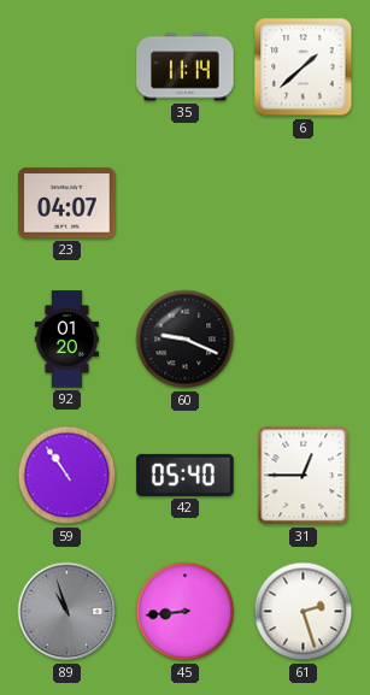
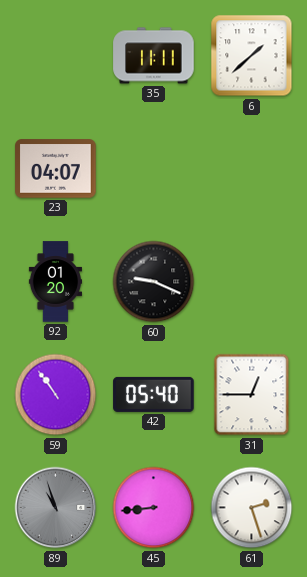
35: 11:14 -> 11:11 (154, 56)
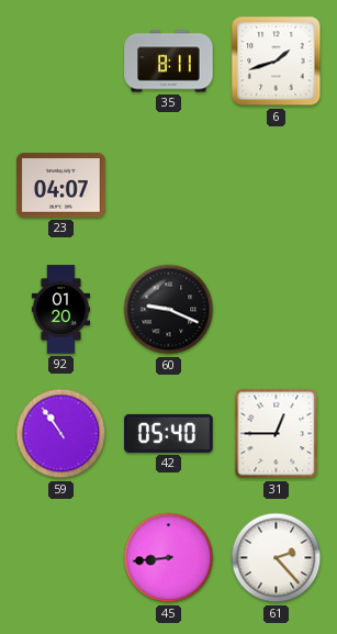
35: 11:11 -> 8:11 (169, 62)
6: 1:38 -> 1:42 (277, 62)
89: 10:57 -> none (56, 508)
61: 2:27 -> 2:23 (277, 558)
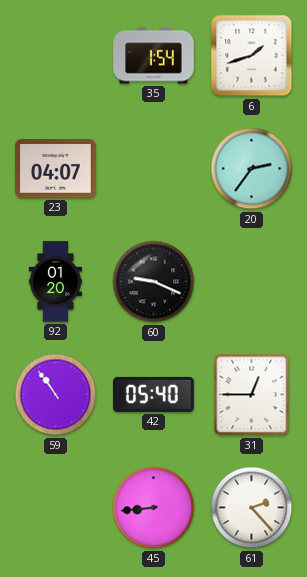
35: 8:11 -> 1:54 (154, 56)
20: none -> 2:36 (252, 169)
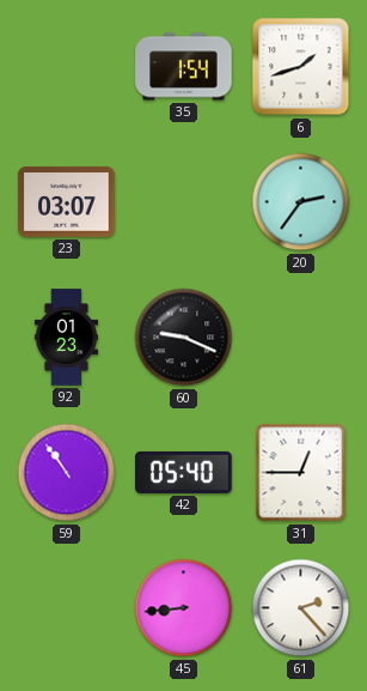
23: 04:07 -> 03:07 (67, 202)
92: 01:20 -> 01:23 (66, 338)
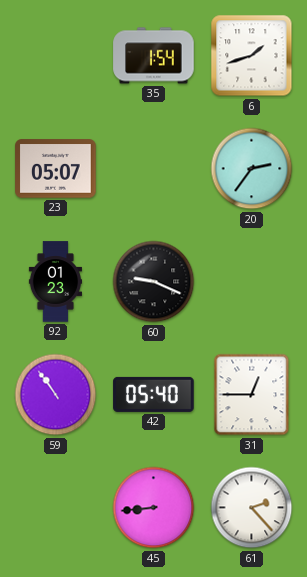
23: 03:07 -> 05:07 (56, 169)
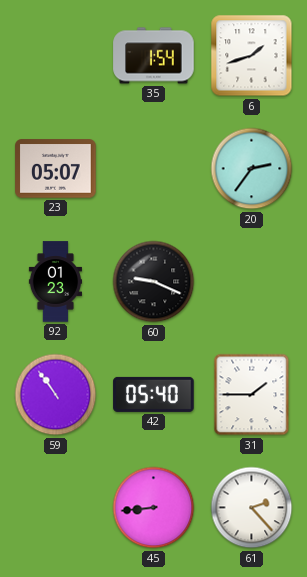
31: 12:45 -> 1:45 (252, 395)
